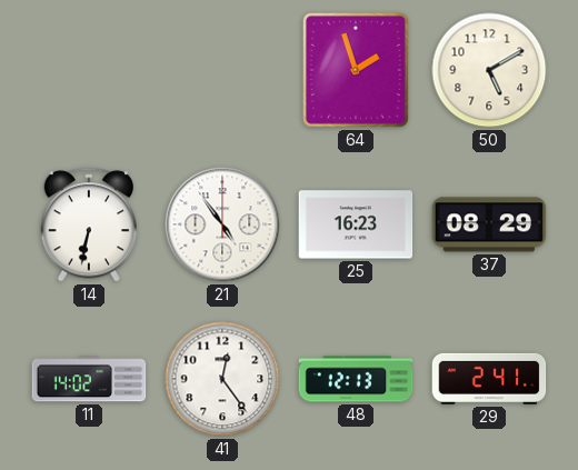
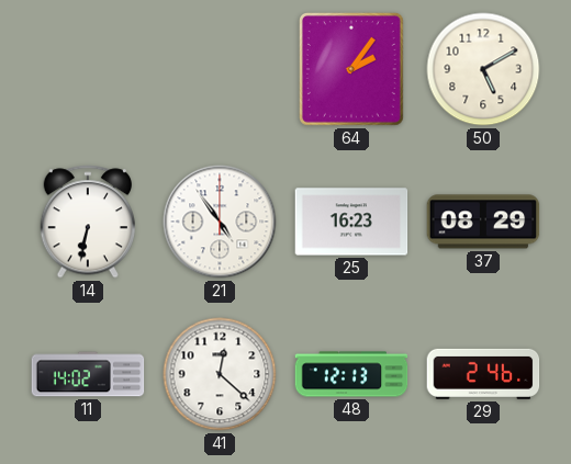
64: 1:57 -> 2:06 (351, 70)
41: 12:24 -> 12:22 (220, 374)
29: 2:41 -> 2:46 (483, 374)
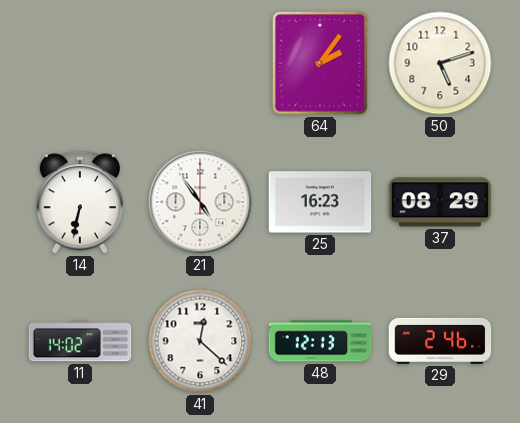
50: 5:10 -> 5:12 (440, 63)
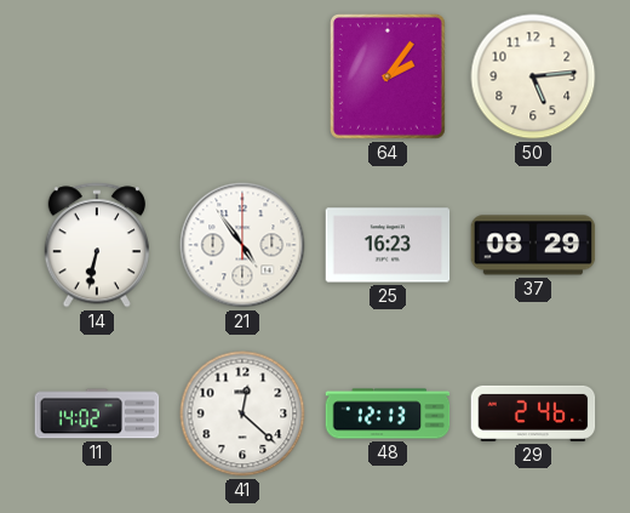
50: 5:12 -> 5:14 (533, 76)
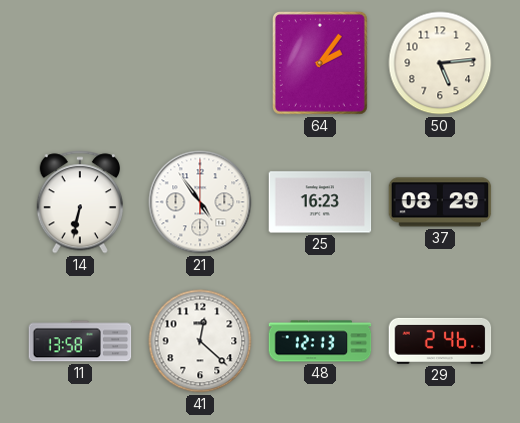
11: 14:02 -> 13:58 (80, 341)
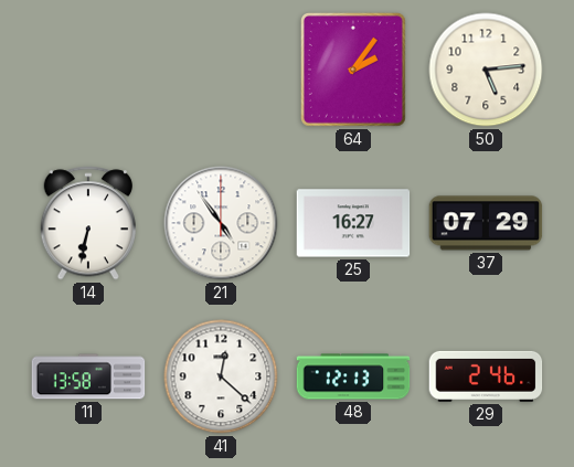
25: 16:23 -> 16:27 (353, 223)
37: 08:29 -> 07:29 (486, 223)
